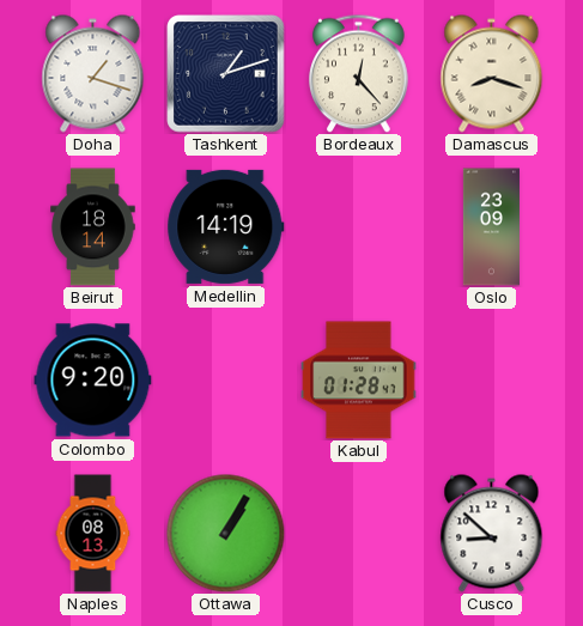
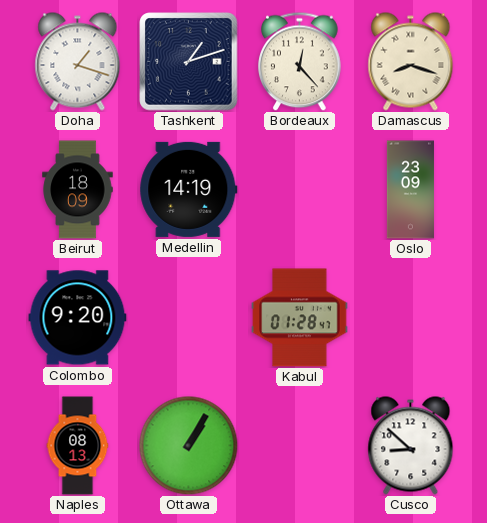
Beirut: 18:14 -> 18:09 (78, 190)
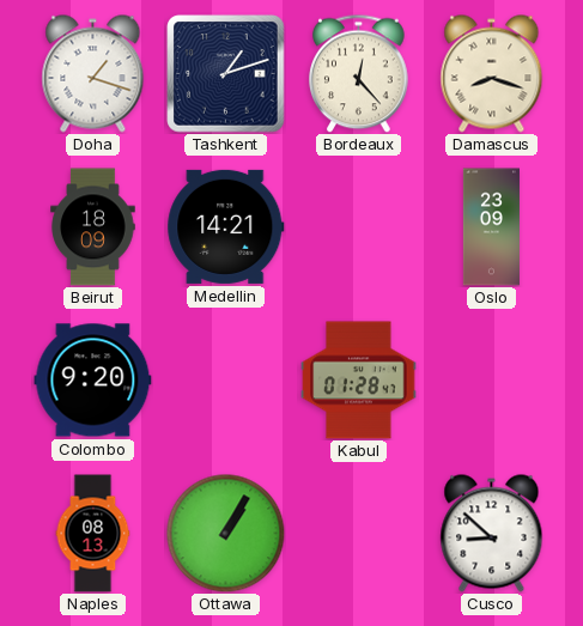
Medellin: 14:19 -> 14:21 (226, 226)
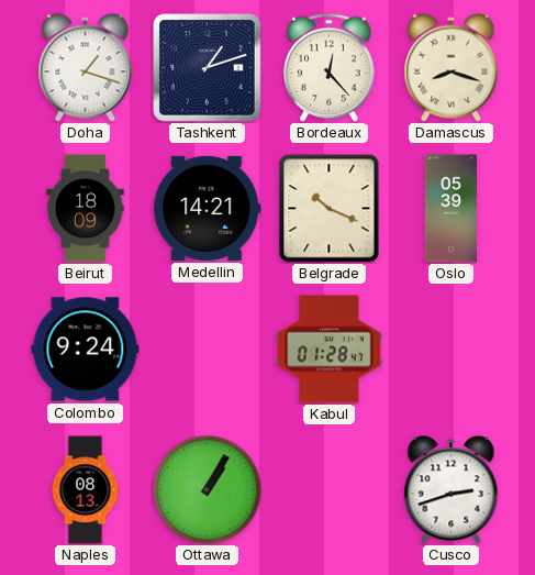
Belgrade: none -> 10:19 (330, 209)
Oslo: 23:09 -> 05:39 (450, 209)
Colombo: 9:20 -> 9:24 (86, 350)
Cusco: 8:52 -> 2:42 (452, 490)
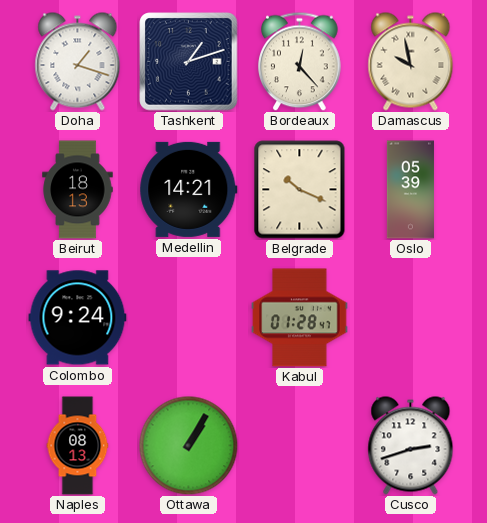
Damascus: 8:18 -> 9:58 (411, 62)
Beirut: 18:09 -> 18:13 (78, 190)
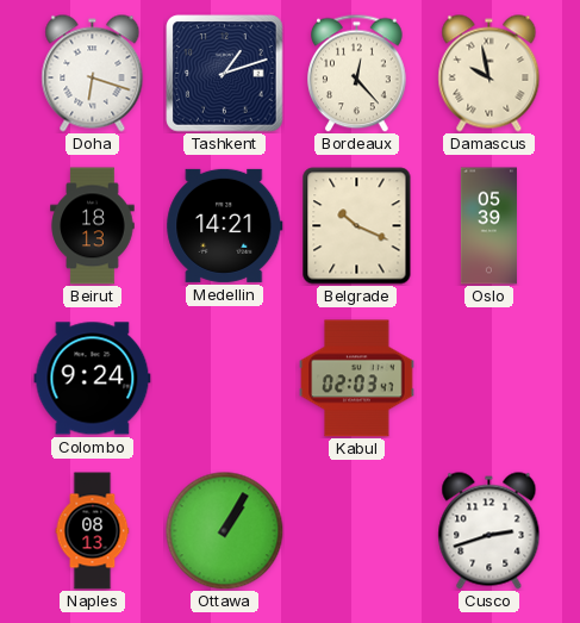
Doha: 1:18 -> 6:18 (93, 74)
Kabul: 01:28 -> 02:03 (357, 379)
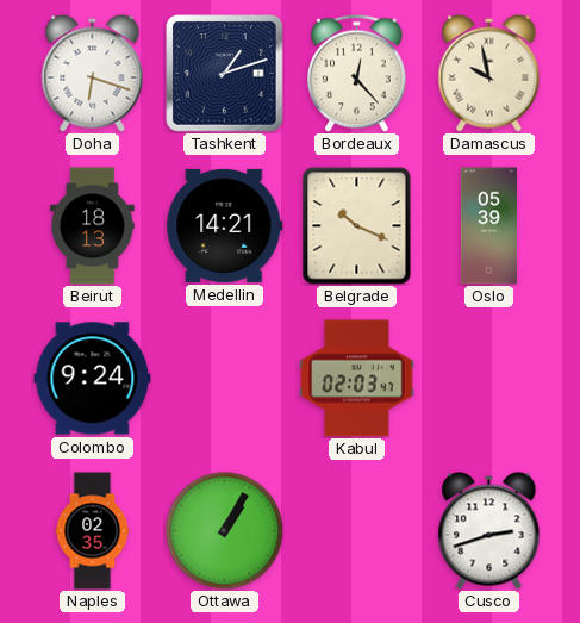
Naples: 08:13 -> 02:35 (93, 531)
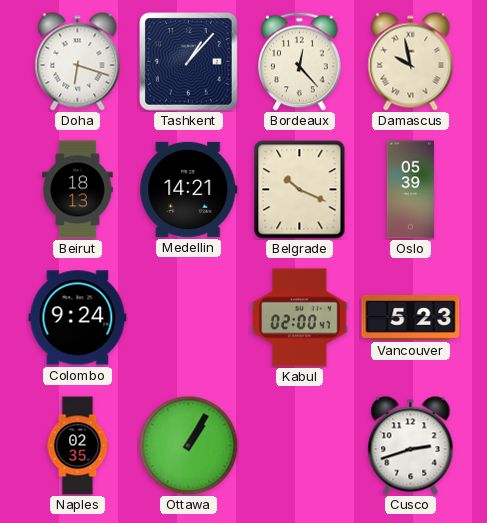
Tashkent: 1:12 -> 1:07 (189, 62)
Kabul: 02:03 -> 02:00 (300, 318)
Vancouver: none -> 5:23 (411, 317)
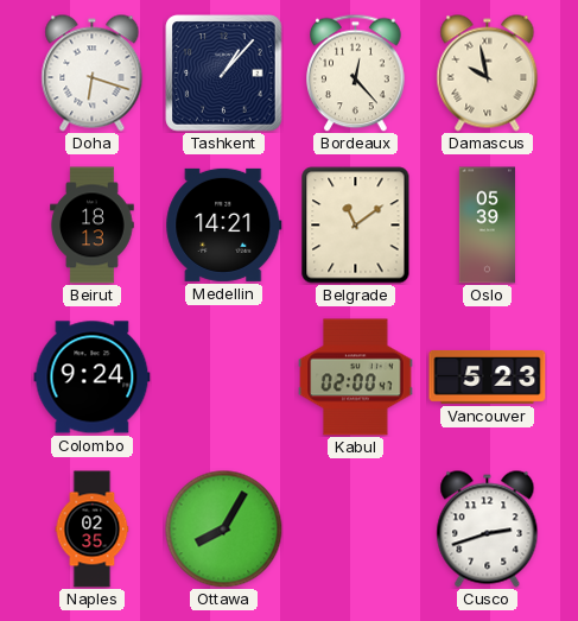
Belgrade: 10:19 -> 11:09 (356, 226)
Ottawa: 1:05 -> 8:05 (224, 530)
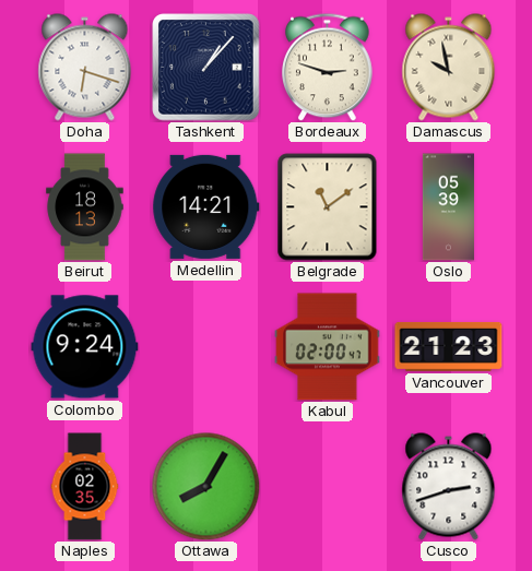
Bordeaux: 12:23 -> 2:48 (328, 67)
Vancouver: 5:23 -> 21:23 (449, 346)
